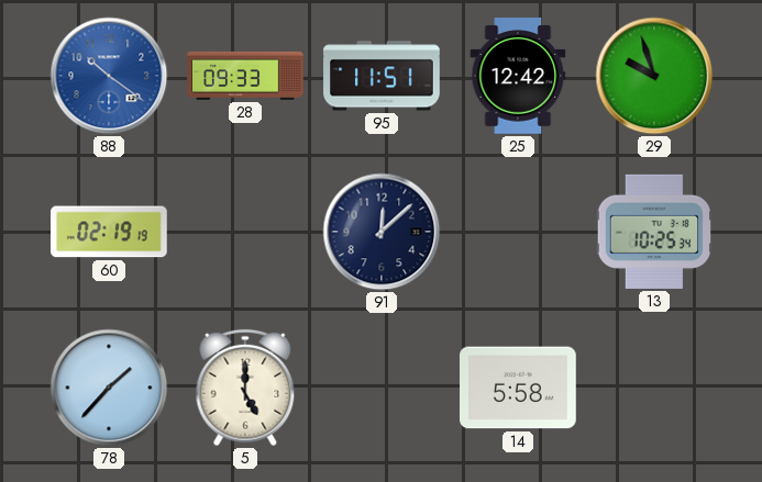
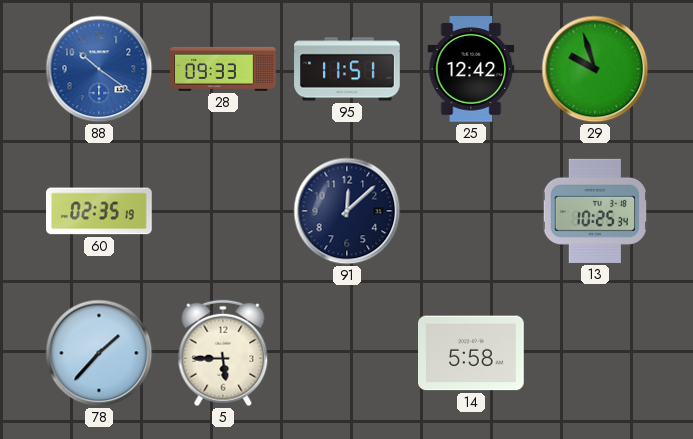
60: 02:19 -> 02:35 (100, 211)
5: 5:00 -> 5:45 (223, 353)
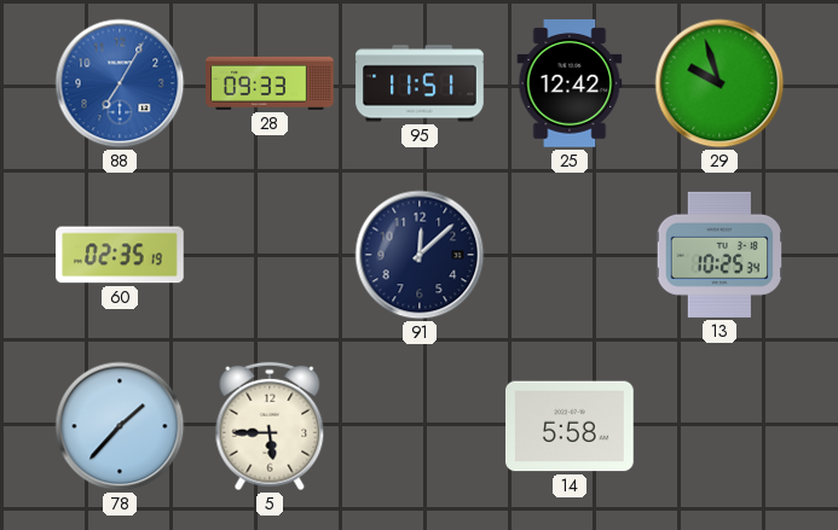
88: 10:21 -> 7:05 (120, 83)
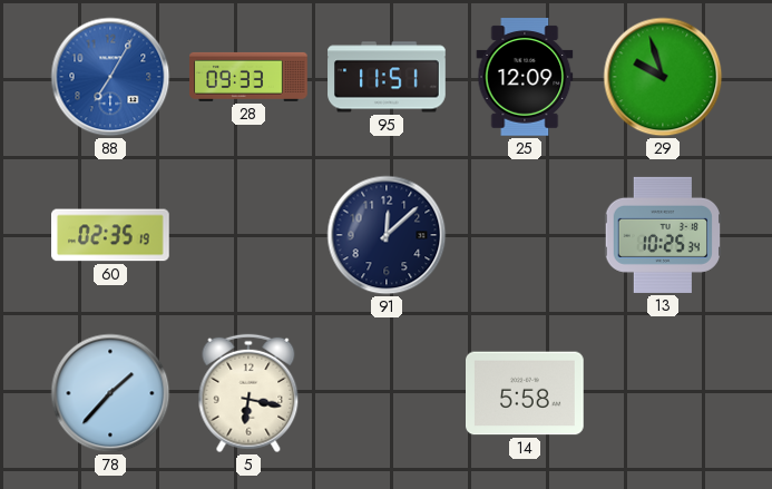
25: 12:42 -> 12:09 (525, 77)
5: 5:45 -> 6:17 (248, 393)
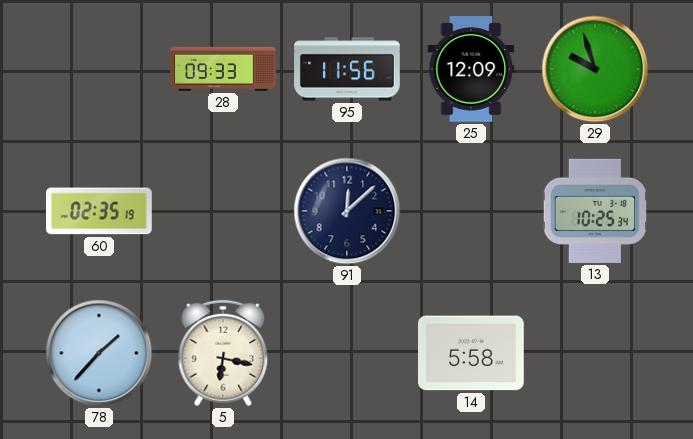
88: 7:05 -> none (110, 77)
95: 11:51 -> 11:56 (347, 69)
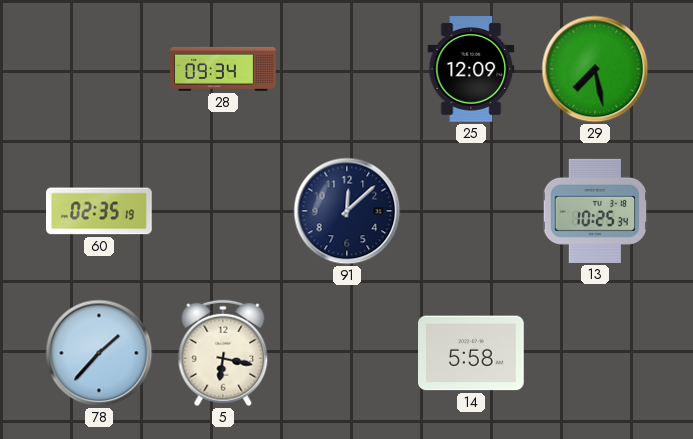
28: 09:33 -> 09:34 (223, 69)
95: 11:56 -> none (347, 69)
29: 9:57 -> 7:28 (595, 69)
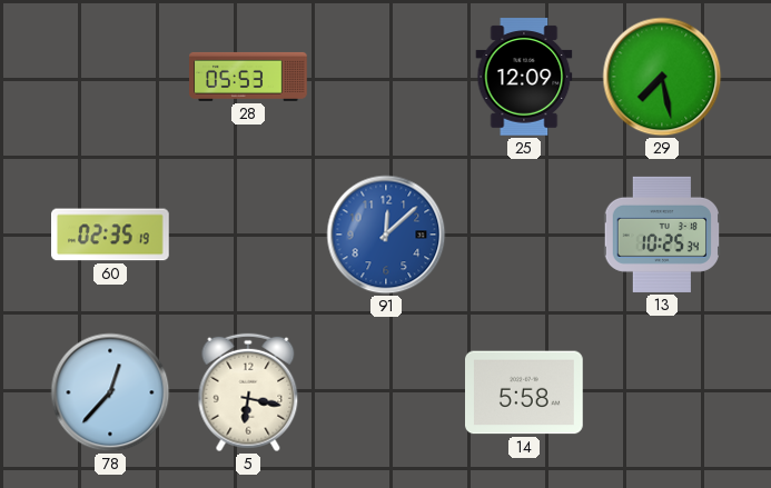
28: 09:34 -> 05:53 (248, 77)
91 dial: navy -> blue (386, 235)
78: 1:37 -> 12:37 (110, 392)
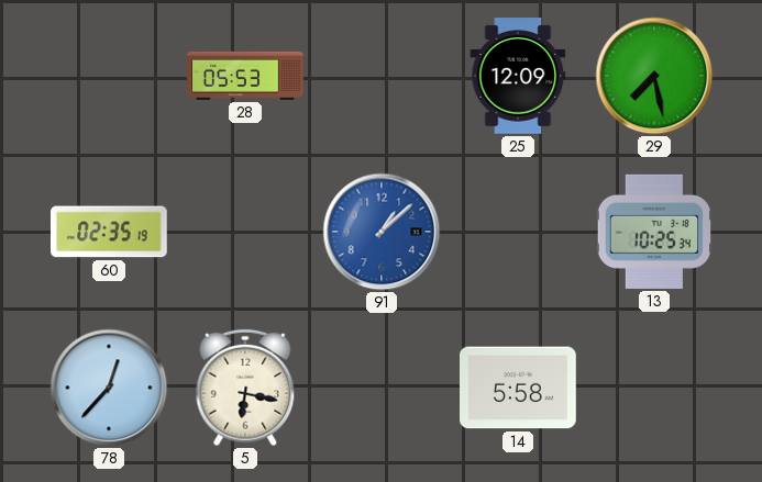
91: 12:08 -> 1:08 (382, 232)
